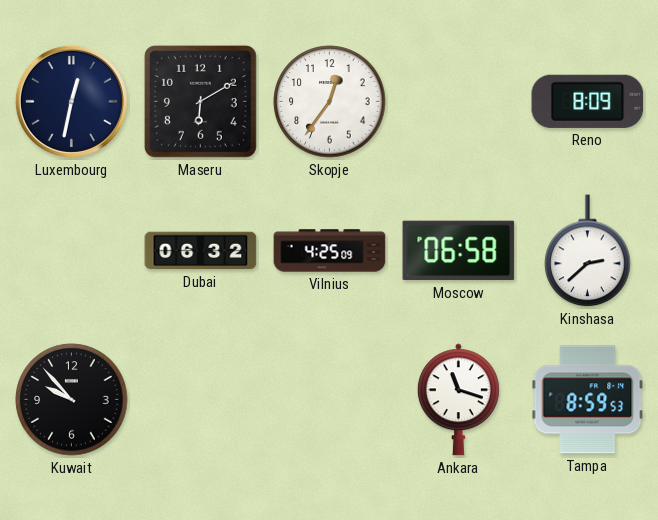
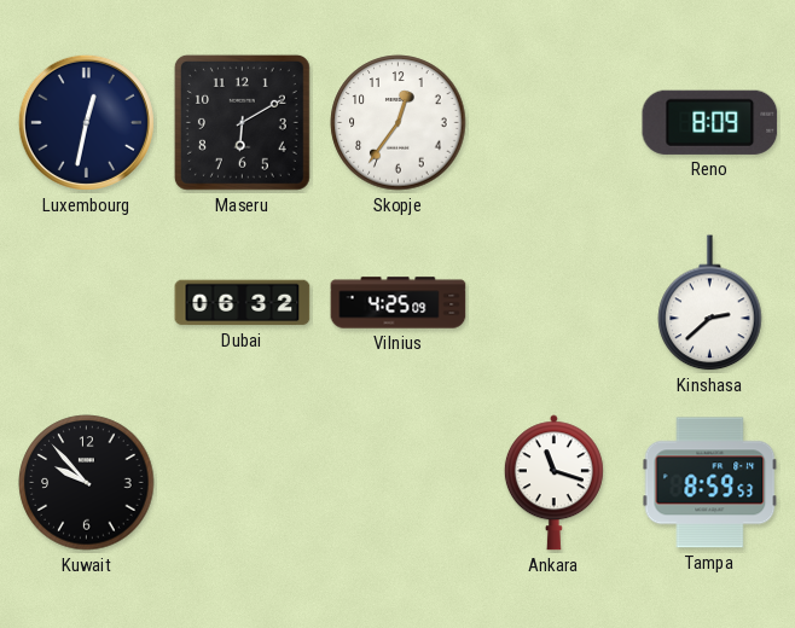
Moscow: 06:58 -> none (459, 251)
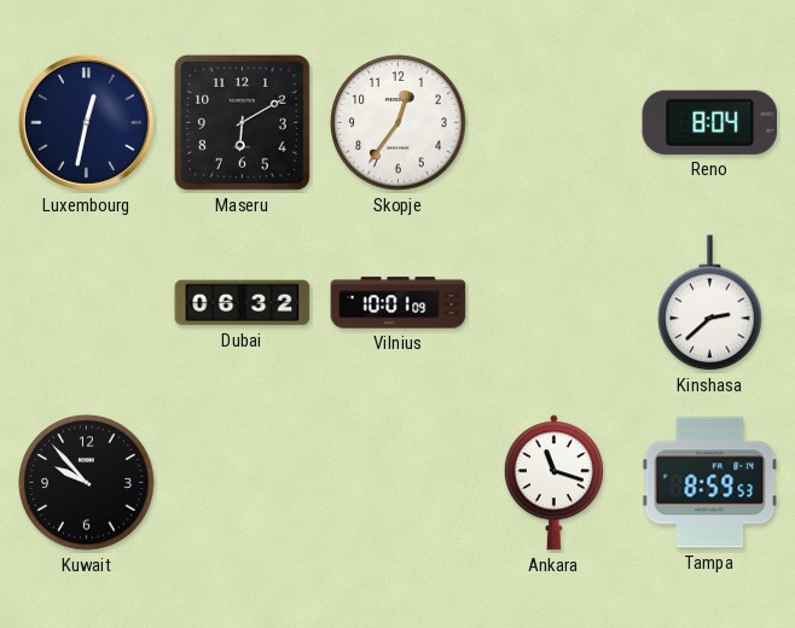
Reno: 8:09 -> 8:04 (710, 122)
Vilnius: 4:25 -> 10:01 (399, 303)
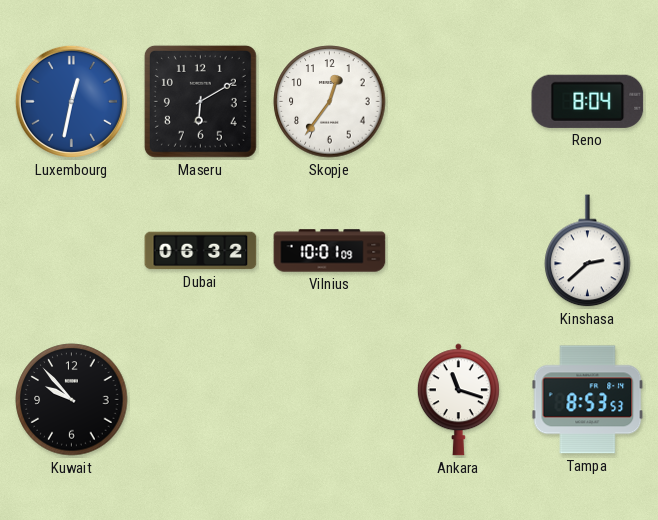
Luxembourg dial: navy -> blue (71, 101)
Tampa: 8:59 -> 8:53 (588, 400)
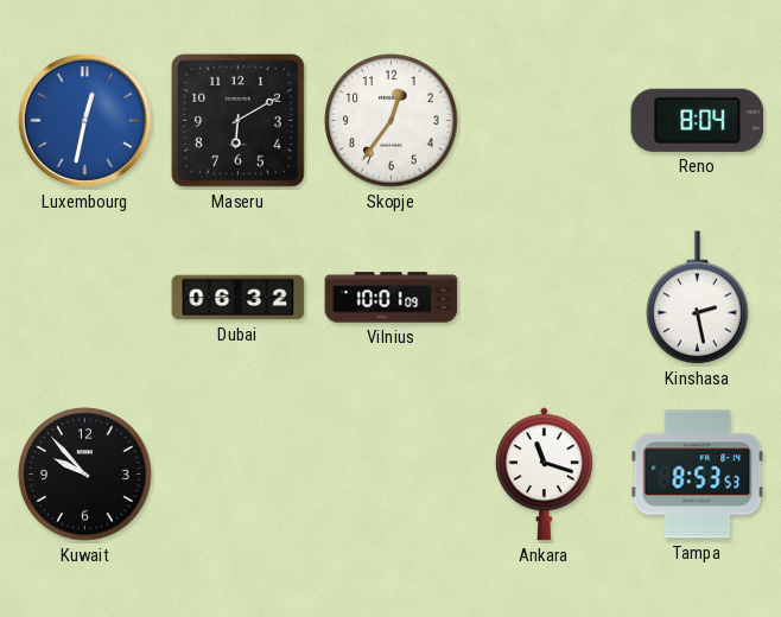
Kinshasa: 2:38 -> 2:28 (698, 298)
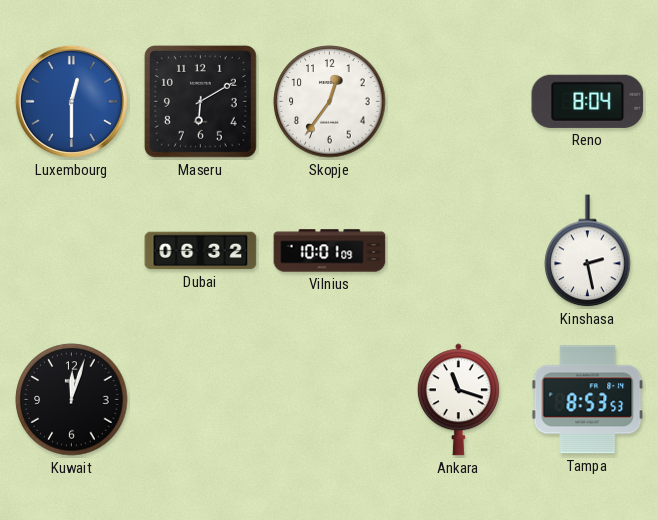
Luxembourg: 12:32 -> 12:30 (71, 101)
Kuwait: 9:53 -> 12:03 (72, 400)
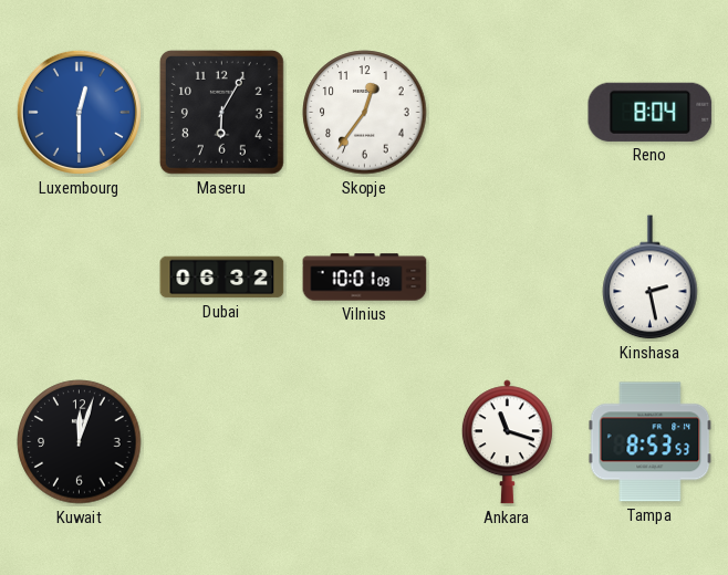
Maseru: 6:10 -> 6:05 (221, 112)
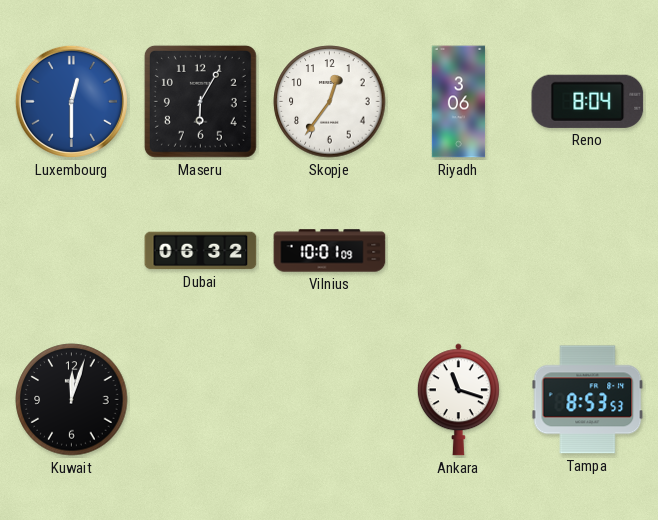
Riyadh: none -> 3:06 (459, 102)
Kinshasa: 2:28 -> none (651, 278)
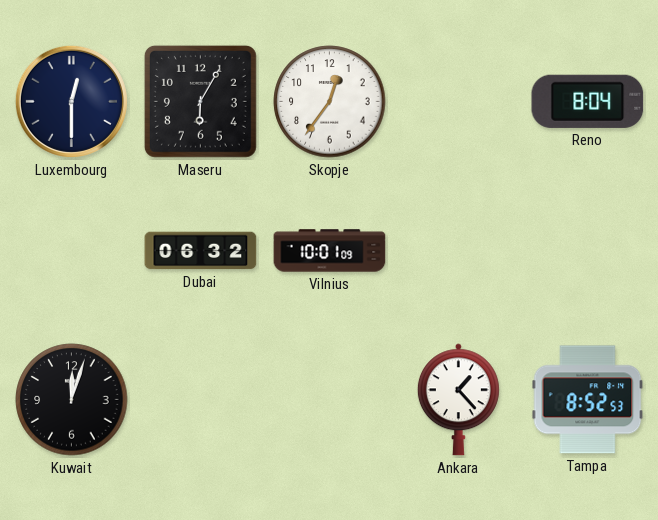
Luxembourg dial: blue -> navy (71, 101)
Riyadh: 3:06 -> none (459, 102)
Ankara: 11:18 -> 1:23 (458, 400)
Tampa: 8:53 -> 8:52 (588, 400)
